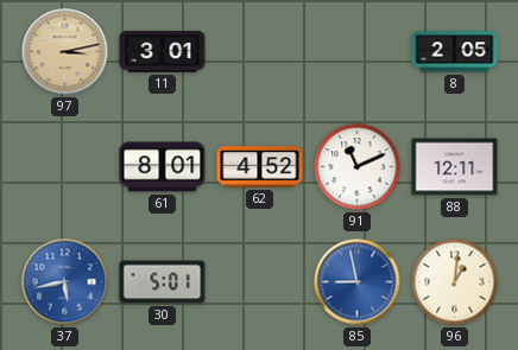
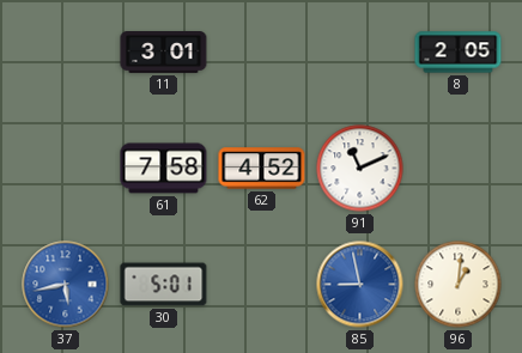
97: 3:13 -> none (65, 52)
61: 8:01 -> 7:58 (164, 169)
88: 12:11 -> none (455, 167)
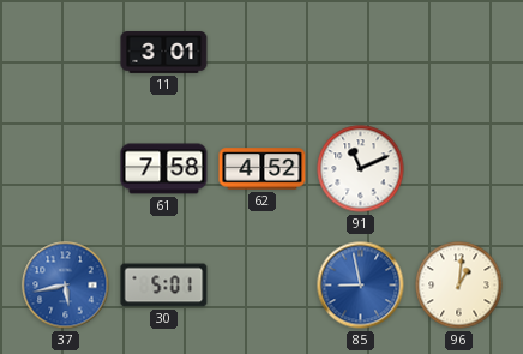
8: 2:05 -> none (459, 53)
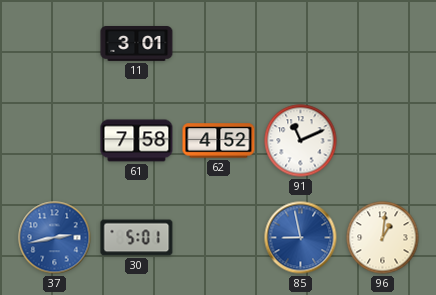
37: 5:43 -> 2:43 (55, 238)
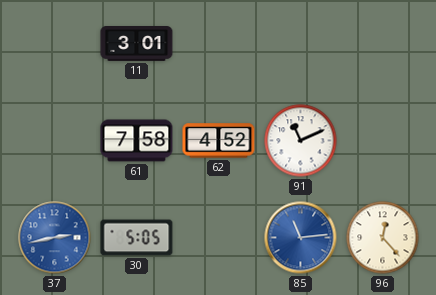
30: 5:01 -> 5:05 (137, 238)
85: 8:58 -> 11:14 (301, 238)
96: 1:01 -> 12:23 (383, 238)
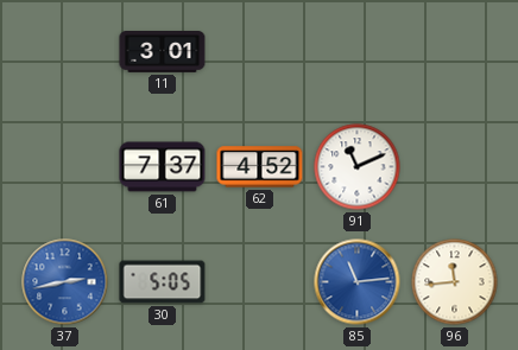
61: 7:58 -> 7:37 (163, 167)
96: 12:23 -> 11:44 (455, 282)
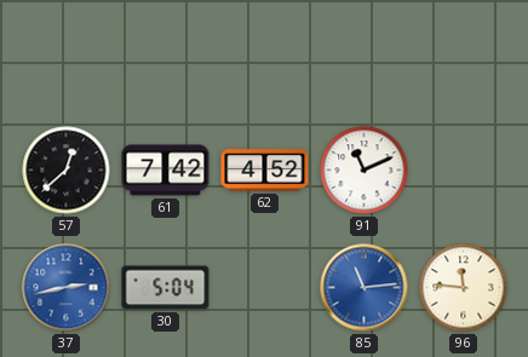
11: 3:01 -> none (163, 52)
57: none -> 12:38 (67, 171)
61: 7:37 -> 7:42 (166, 171)
30: 5:05 -> 5:04 (166, 288)
96: 11:44 -> 11:46 (464, 288)
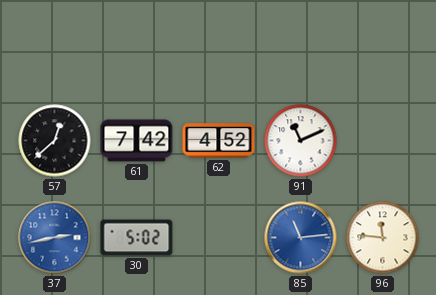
30: 5:04 -> 5:02 (137, 238)
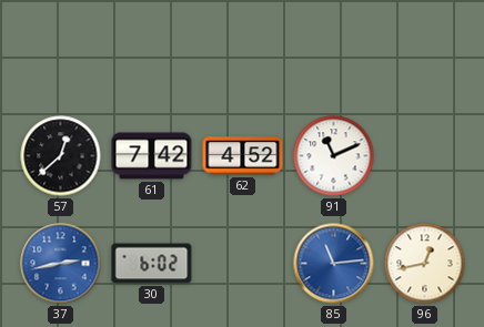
30: 5:02 -> 6:02 (152, 264)
96: 11:46 -> 12:43 (425, 264)
